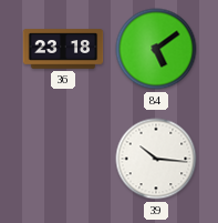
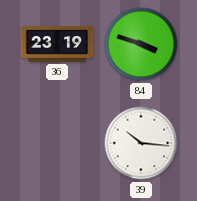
36: 23:18 -> 23:19 (57, 44)
84: 5:09 -> 3:48 (141, 44)
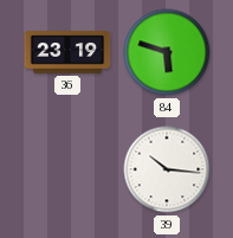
84: 3:48 -> 5:48 (167, 52)
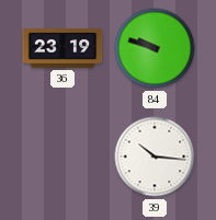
84: 5:48 -> 9:48 (155, 48)
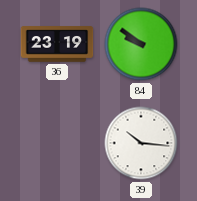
84: 9:48 -> 9:51 (141, 44)
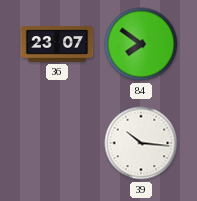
36: 23:19 -> 23:07 (57, 44)
84: 9:51 -> 7:51 (141, 44)
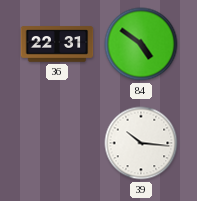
36: 23:07 -> 22:31 (57, 44)
84: 7:51 -> 4:51 (141, 44)
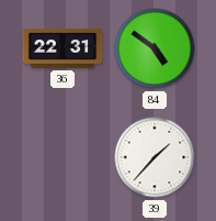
39: 10:16 -> 1:37 (155, 157)
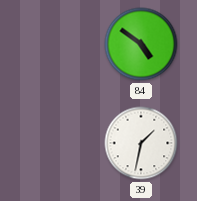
36: 22:31 -> none (62, 48)
39: 1:37 -> 1:32 (141, 143)
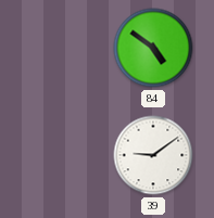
39: 1:32 -> 9:09 (153, 155)
